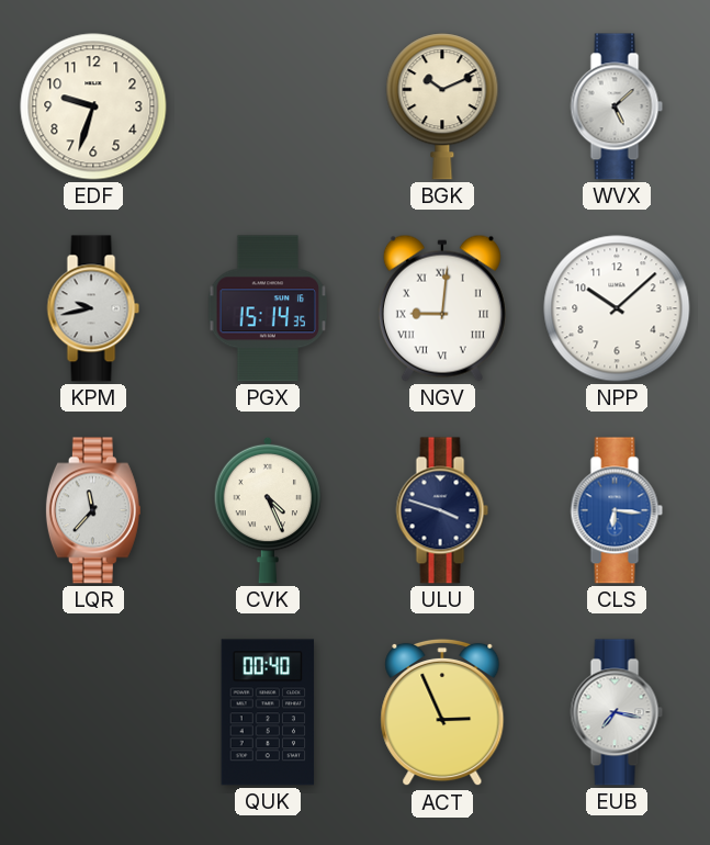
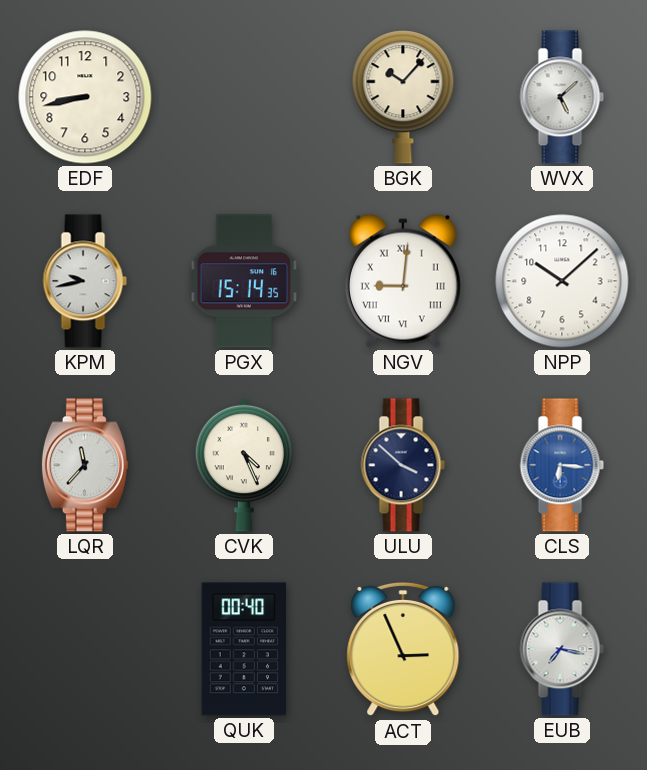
EDF: 9:33 -> 8:43 (85, 97)
BGK: 10:11 -> 10:07 (403, 97)
ULU: 3:48 -> 3:52 (403, 465)
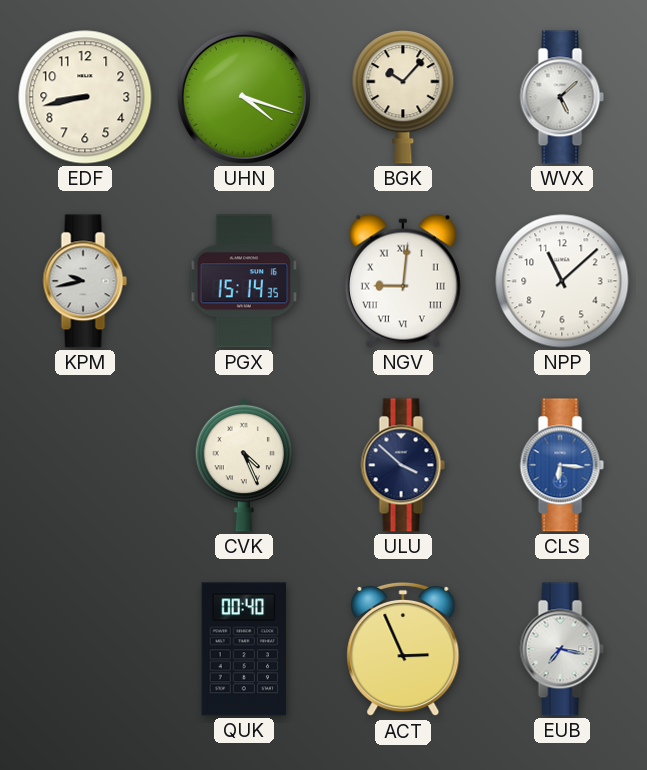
UHN: none -> 4:18 (244, 97)
NPP: 10:08 -> 11:08 (562, 281)
LQR: 11:37 -> none (85, 465)
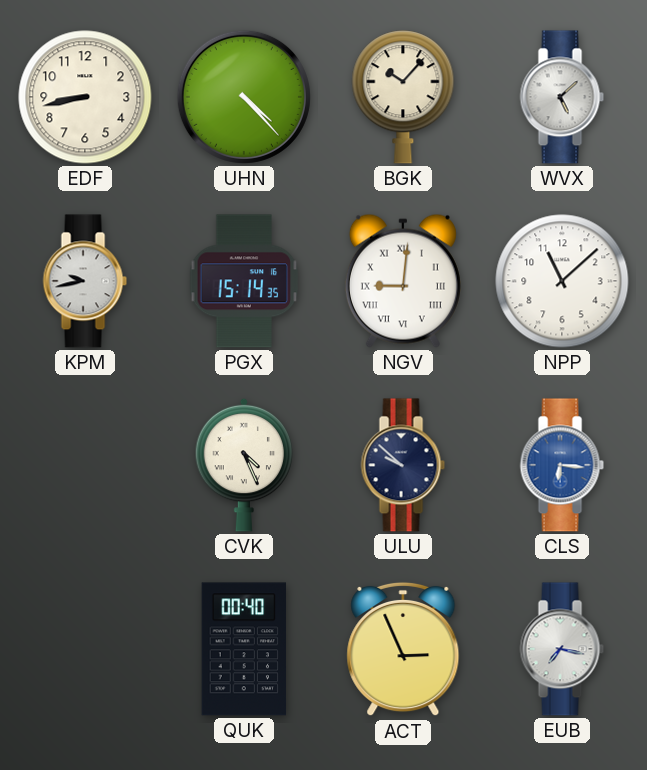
UHN: 4:18 -> 4:23 (244, 97)
ULU: 3:52 -> 9:52 (403, 465)
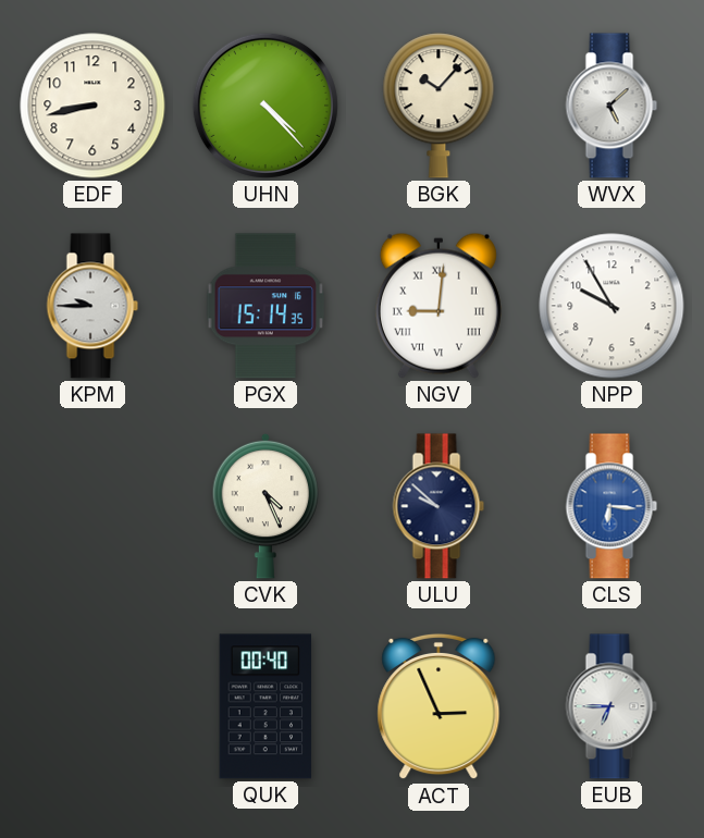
KPM: 9:43 -> 9:45 (92, 306)
NPP: 11:08 -> 9:55 (612, 306)
EUB: 7:17 -> 6:45 (612, 706)
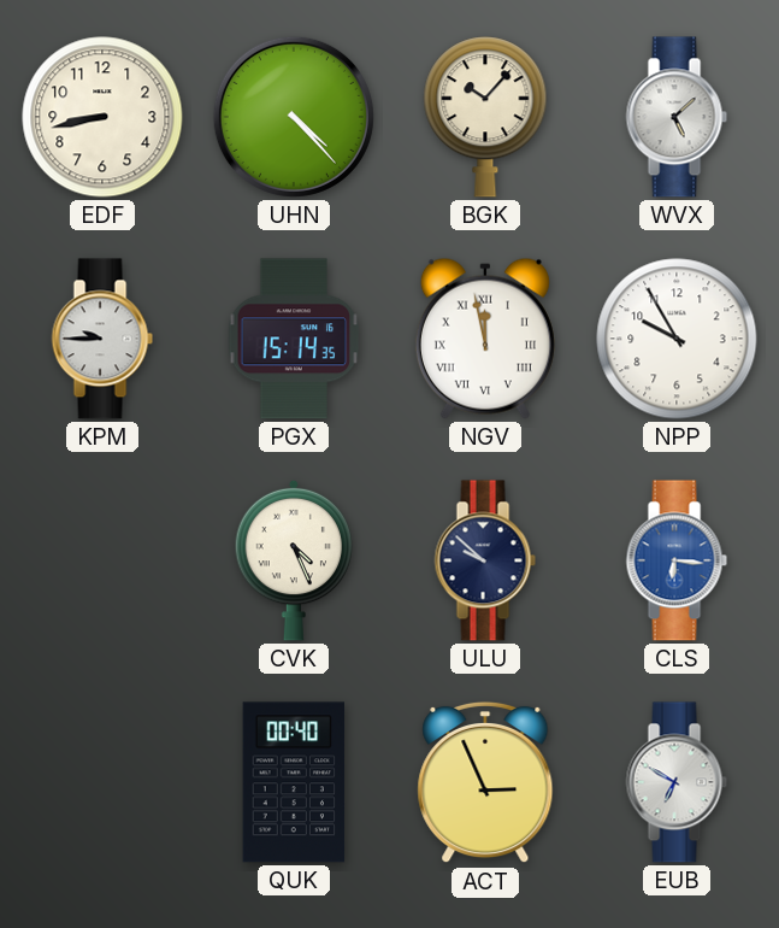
NGV: 9:01 -> 11:58 (485, 339)
EUB: 6:45 -> 6:50 (677, 782)
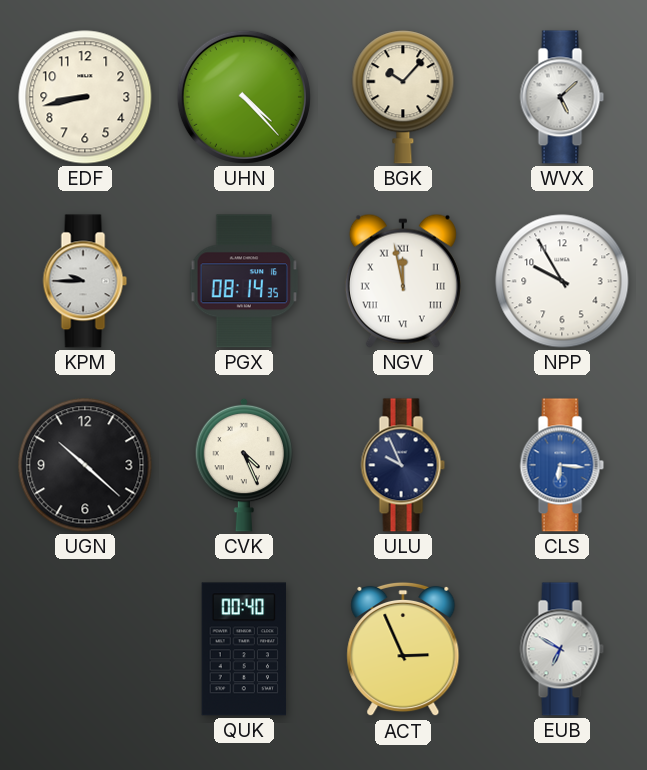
PGX: 15:14 -> 08:14 (244, 281)
UGN: none -> 10:22 (85, 465)
ULU: 9:52 -> 9:56 (403, 465)
